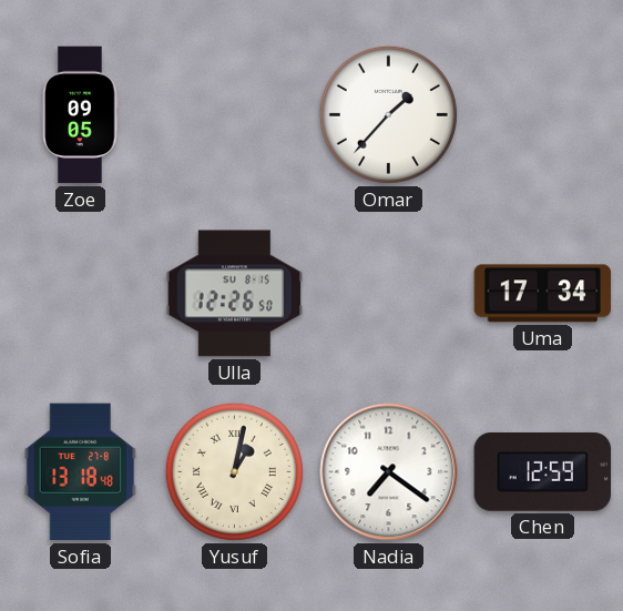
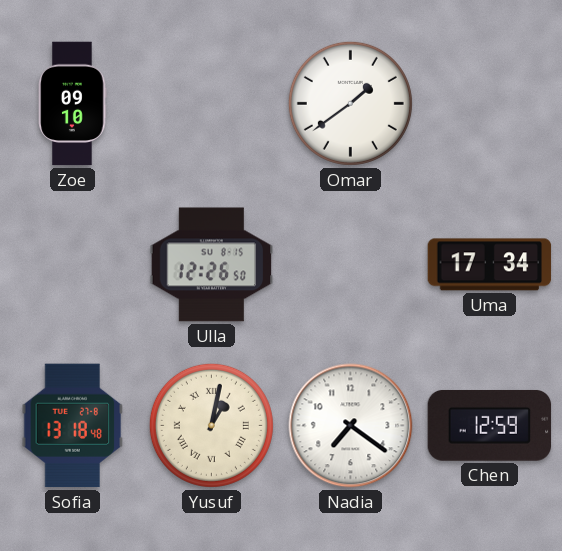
Zoe: 09:05 -> 09:10 (73, 104)
Omar: 1:37 -> 1:39 (350, 103)
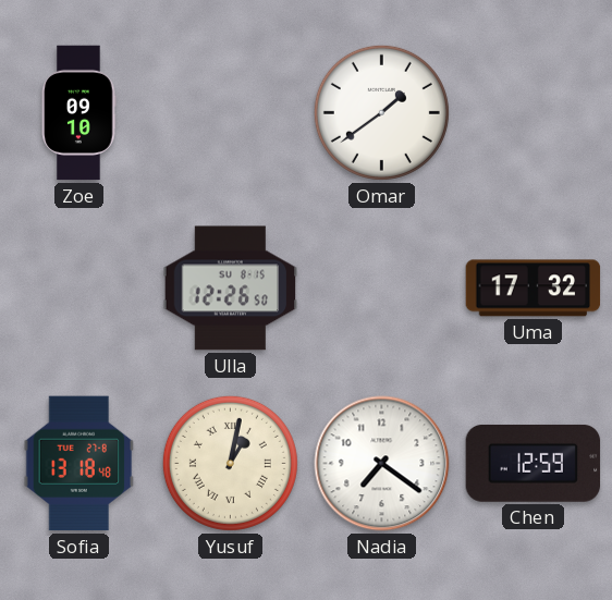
Uma: 17:34 -> 17:32 (534, 289)
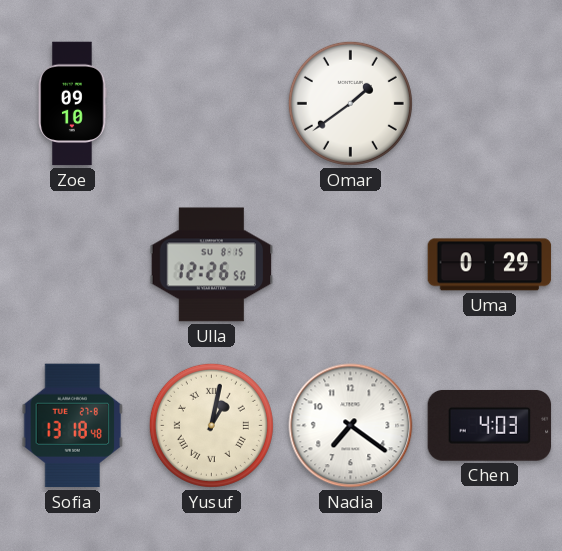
Uma: 17:32 -> 0:29 (490, 265)
Chen: 12:59 -> 4:03 (490, 425)
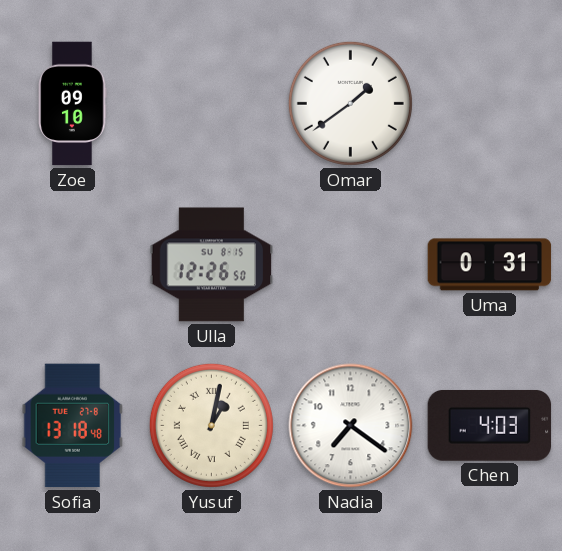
Uma: 0:29 -> 0:31 (490, 265)
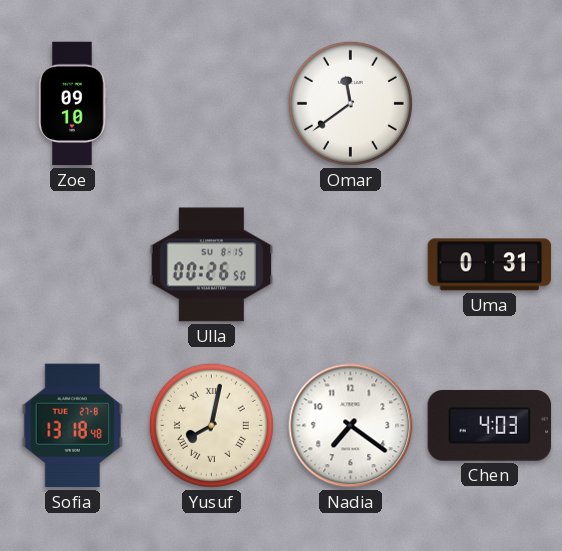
Omar: 1:39 -> 11:39 (350, 103)
Ulla: 12:26 -> 00:26 (212, 265)
Yusuf: 1:02 -> 8:02 (211, 425)
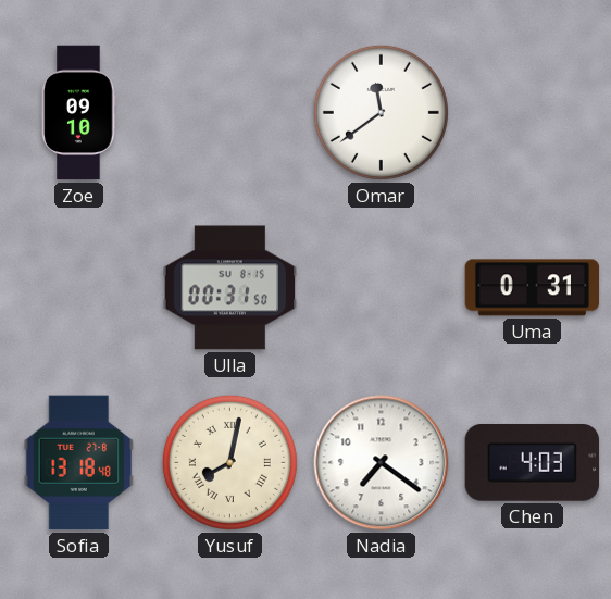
Ulla: 00:26 -> 00:31 (230, 288)
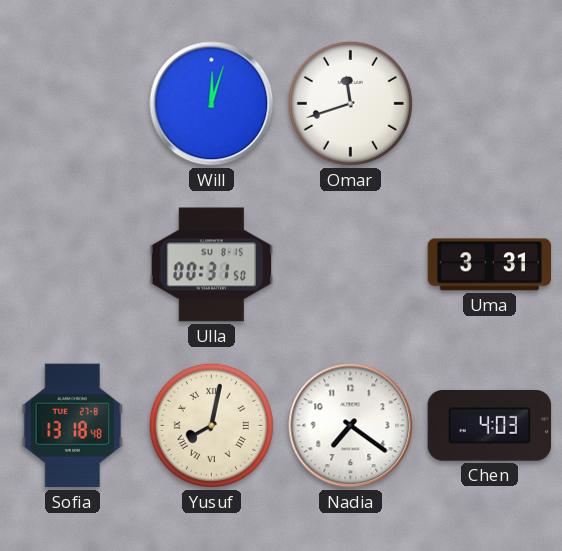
Zoe: 09:10 -> none (79, 113)
Will: none -> 12:03 (212, 104)
Omar: 11:39 -> 11:42 (350, 103)
Uma: 0:31 -> 3:31 (490, 265)
